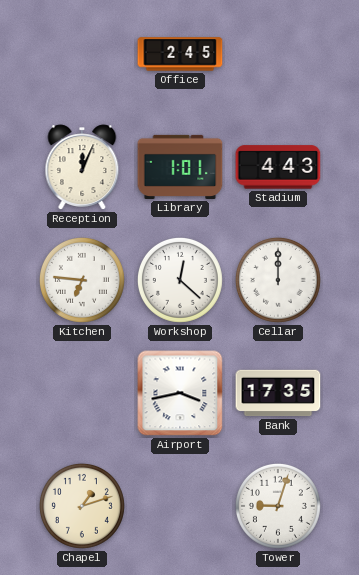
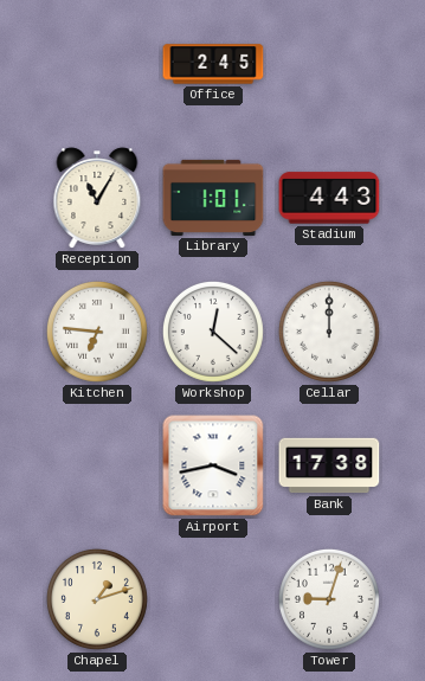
Reception: 12:04 -> 11:05 (97, 198)
Bank: 17:35 -> 17:38 (329, 465)
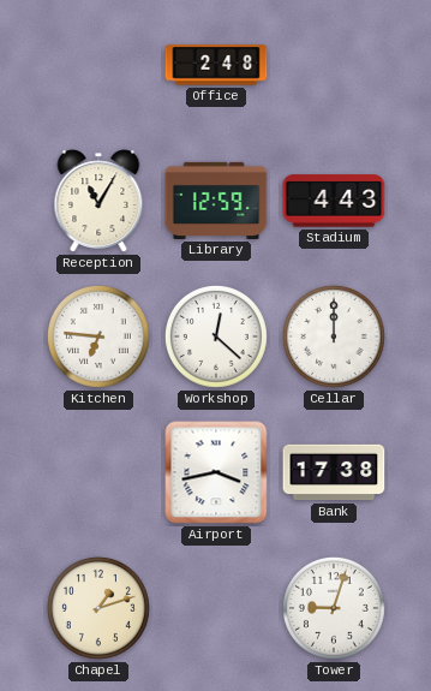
Office: 2:45 -> 2:48 (216, 65)
Library: 1:01 -> 12:59 (216, 201)
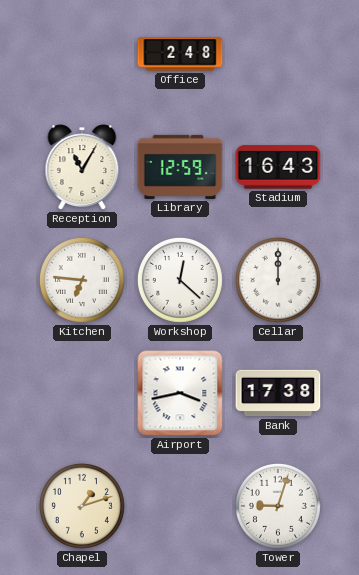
Stadium: 4:43 -> 16:43 (278, 167)
